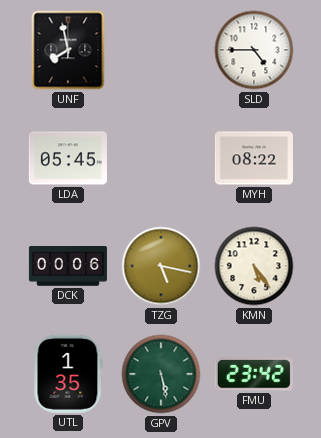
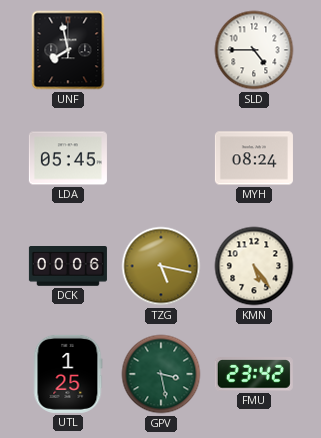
MYH: 08:22 -> 08:24 (254, 158)
UTL: 1:35 -> 1:25 (68, 374)
GPV: 5:28 -> 3:28 (161, 374)
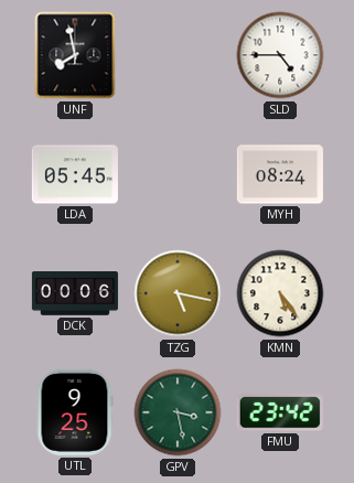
UTL: 1:25 -> 9:25 (75, 412)
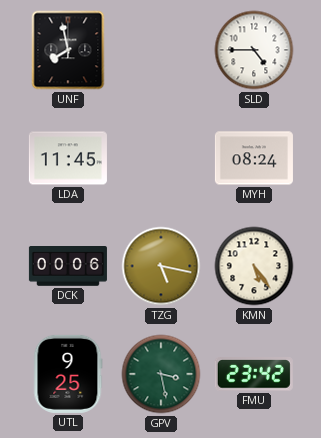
LDA: 05:45 -> 11:45 (68, 158)
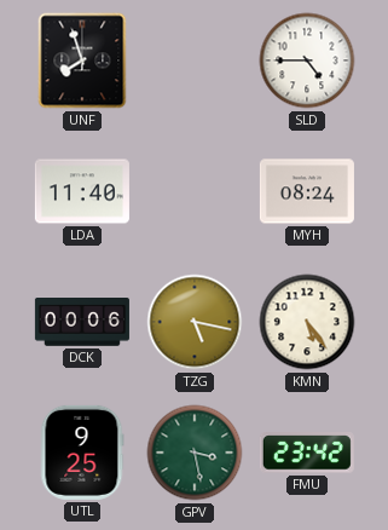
UNF: 7:58 -> 7:57 (82, 61)
LDA: 11:45 -> 11:40 (82, 191)
